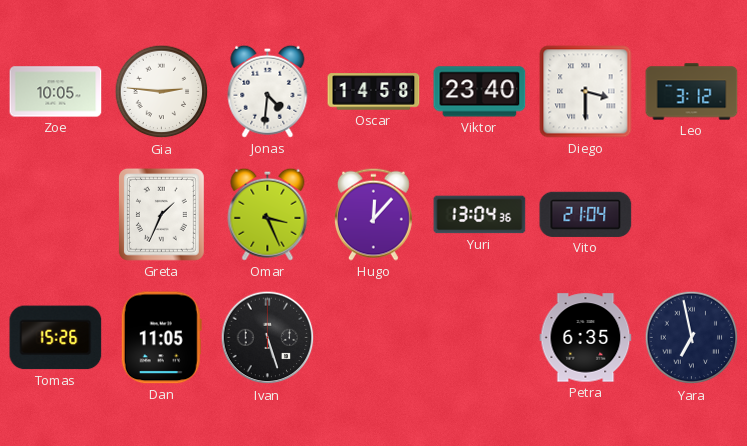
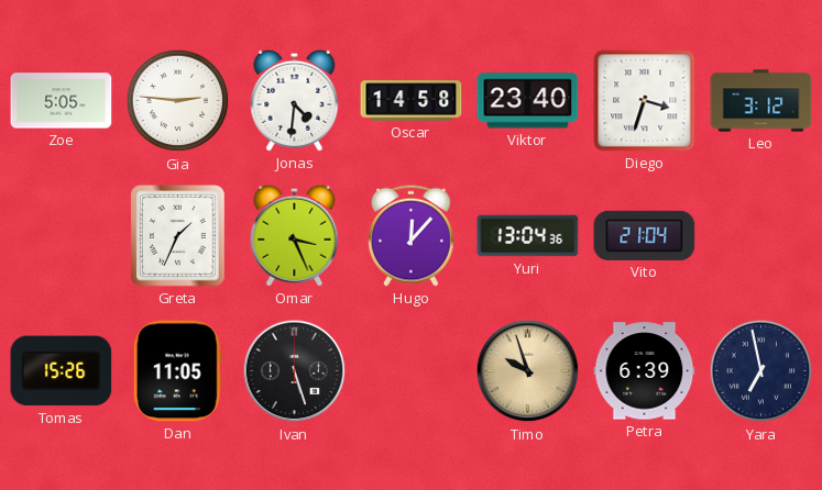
Zoe: 10:05 -> 5:05 (62, 101)
Diego: 3:30 -> 3:33 (645, 101)
Timo: none -> 9:57 (528, 371)
Petra: 6:35 -> 6:39 (645, 371)
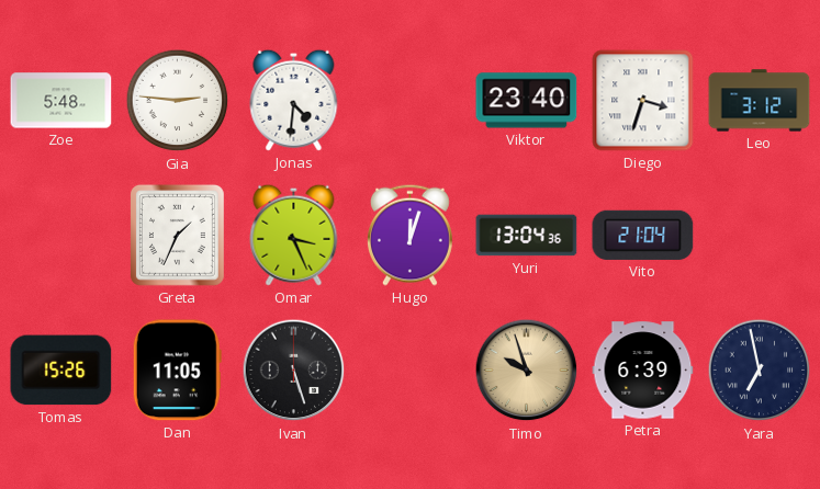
Zoe: 5:05 -> 5:48 (61, 101)
Oscar: 14:58 -> none (412, 101)
Hugo: 12:07 -> 12:03 (409, 235)
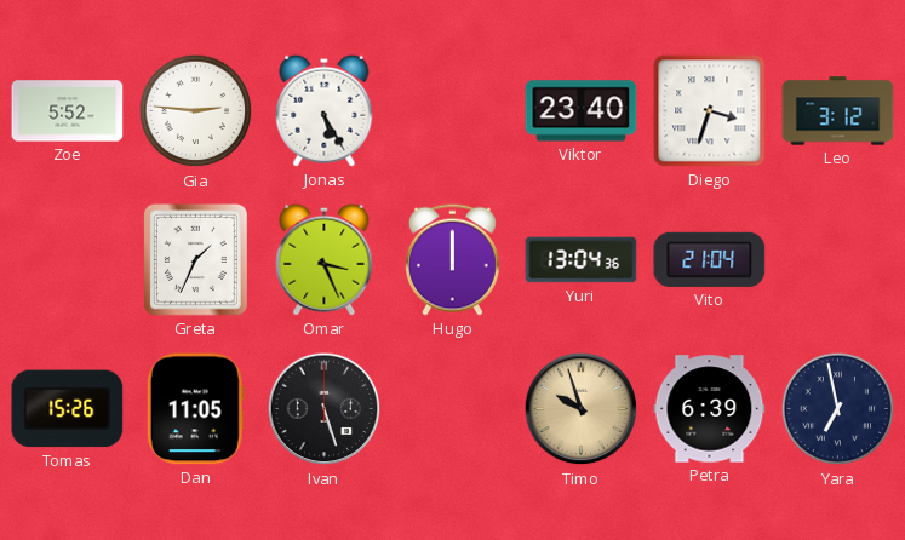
Zoe: 5:48 -> 5:52 (68, 111)
Jonas: 4:31 -> 5:25 (325, 110)
Hugo: 12:03 -> 12:00 (452, 259)
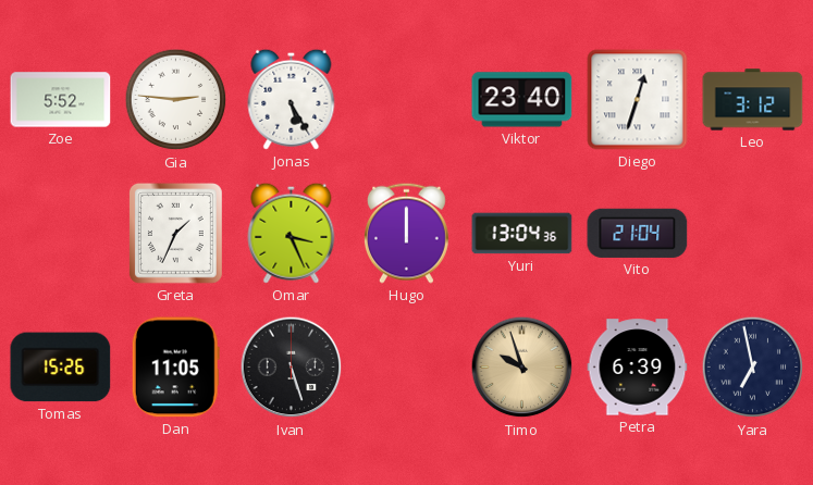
Diego: 3:33 -> 12:33 (638, 100)
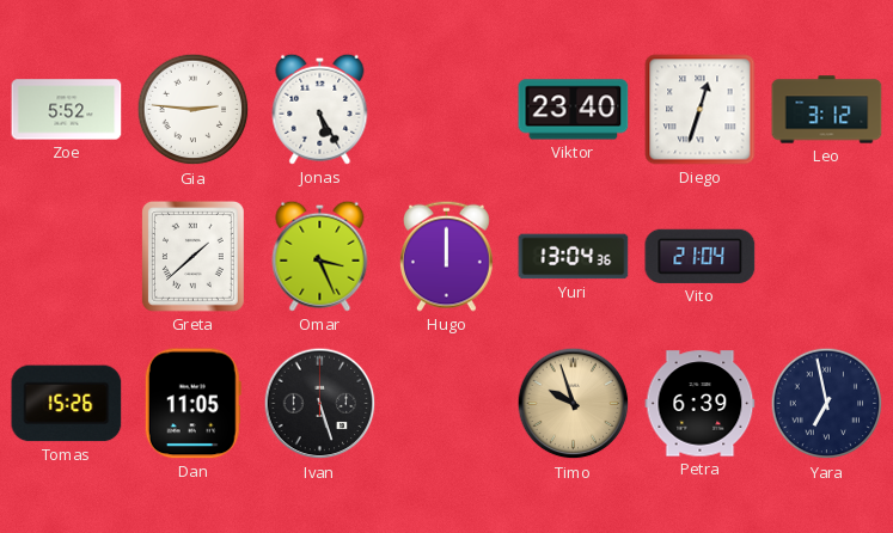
Greta: 1:34 -> 1:38 (192, 256)
